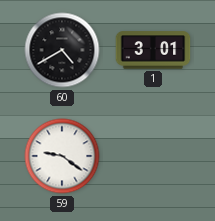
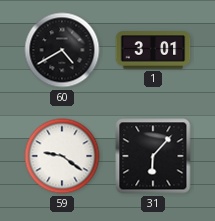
31: none -> 6:07 (153, 156)
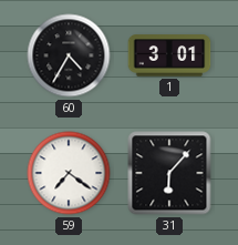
60: 4:40 -> 4:35 (69, 55)
59: 9:21 -> 7:21 (69, 173)
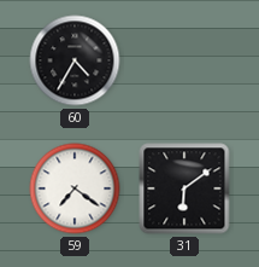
1: 3:01 -> none (169, 55)
31: 6:07 -> 6:09 (184, 188)
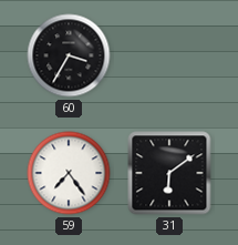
60: 4:35 -> 3:35 (69, 55)
59: 7:21 -> 7:24 (69, 173)
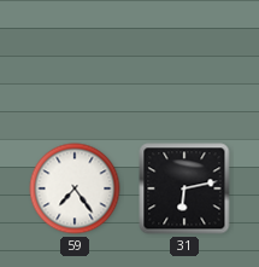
60: 3:35 -> none (69, 55)
31: 6:09 -> 6:13 (184, 188)
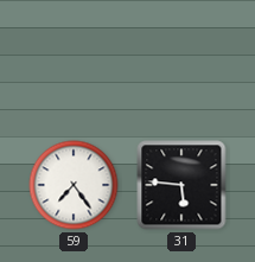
31: 6:13 -> 5:46 (181, 185)
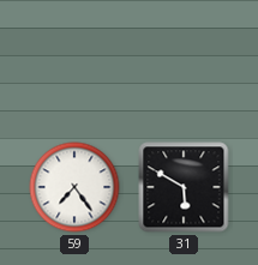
31: 5:46 -> 5:50 (184, 187)
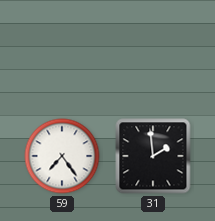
31: 5:50 -> 1:59 (153, 156)
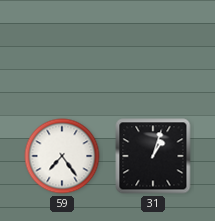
31: 1:59 -> 1:03 (153, 156)
